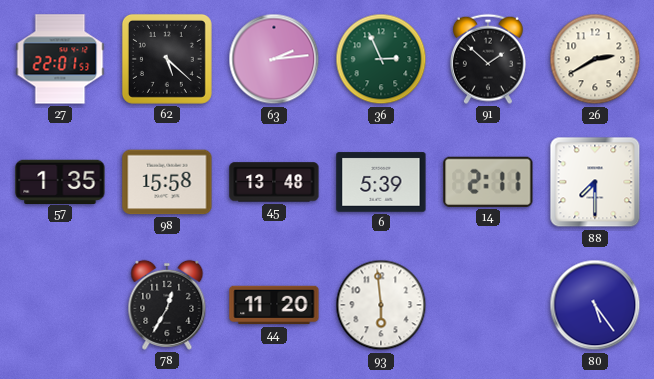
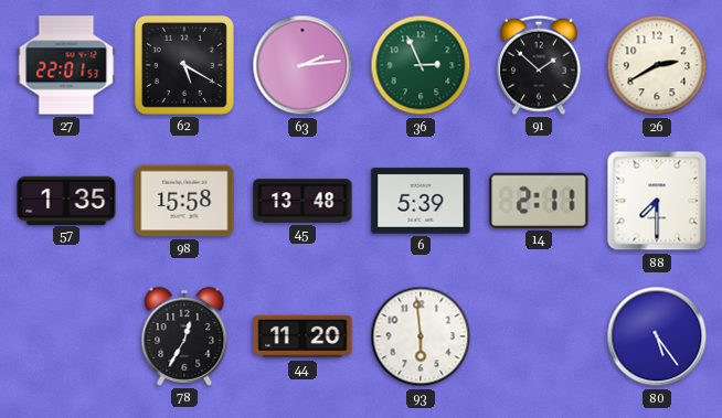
62: 5:22 -> 5:20 (184, 65)
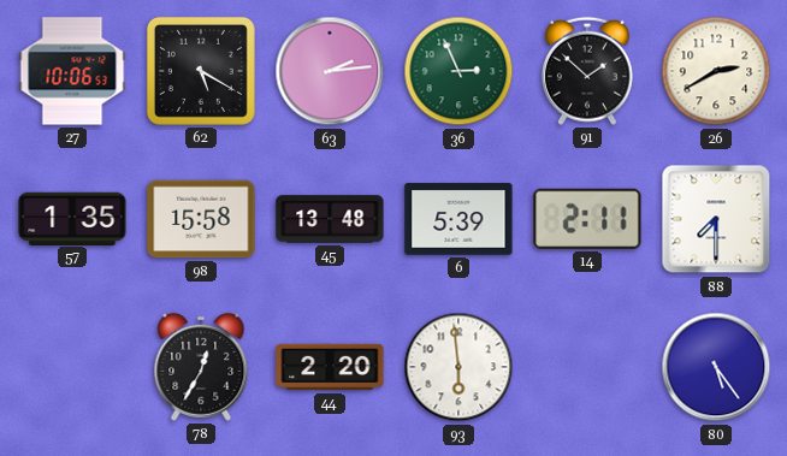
27: 22:01 -> 10:06 (72, 71)
44: 11:20 -> 2:20 (330, 367)
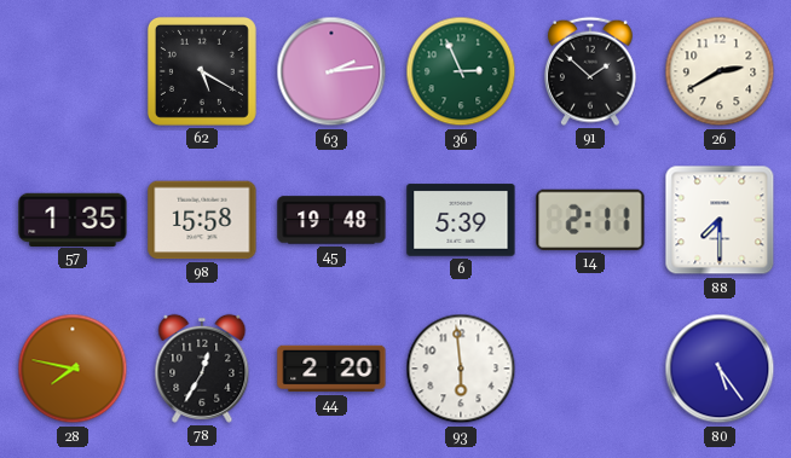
27: 10:06 -> none (72, 71)
45: 13:48 -> 19:48 (331, 220)
28: none -> 7:47 (73, 369)
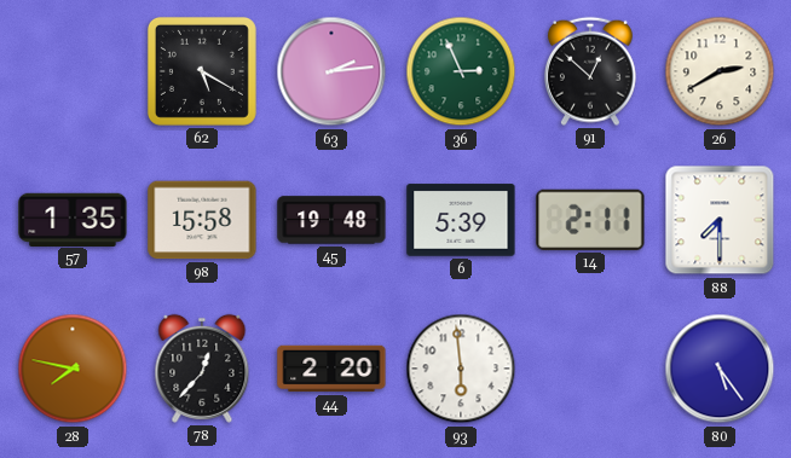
91: 1:52 -> 12:52 (590, 71)
78: 12:35 -> 12:37 (202, 369)
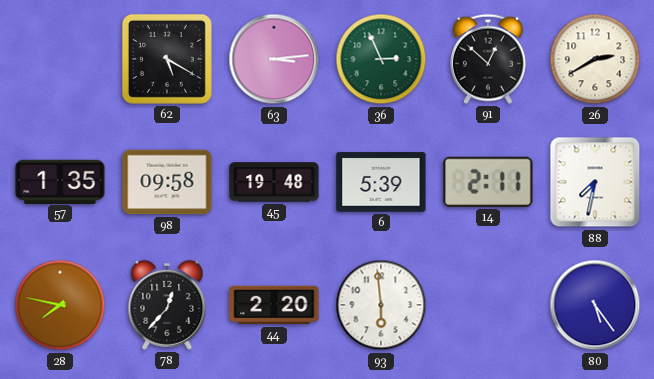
63: 2:14 -> 3:14 (274, 59)
98: 15:58 -> 09:58 (167, 182)
88: 7:30 -> 7:32 (595, 182)
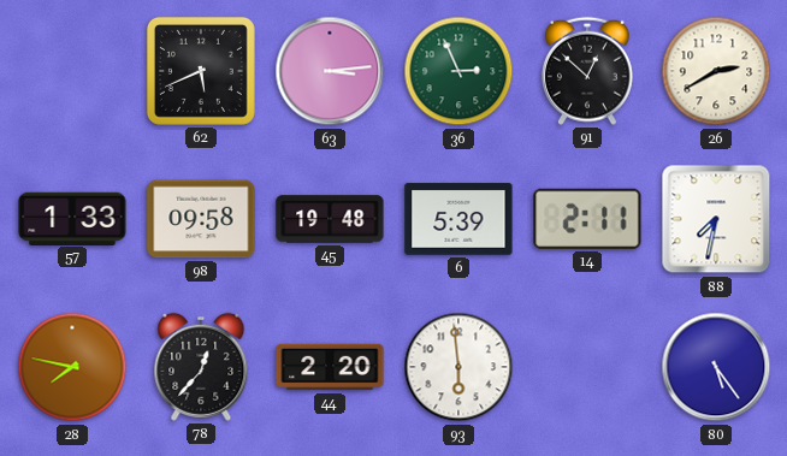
62: 5:20 -> 5:41 (201, 71)
57: 1:35 -> 1:33 (72, 218)
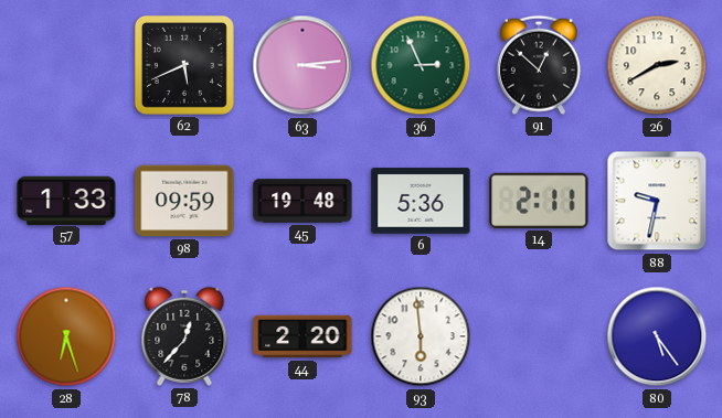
98: 09:58 -> 09:59 (184, 201)
6: 5:39 -> 5:36 (421, 201)
88: 7:32 -> 9:32 (657, 201)
28: 7:47 -> 6:27 (66, 336)
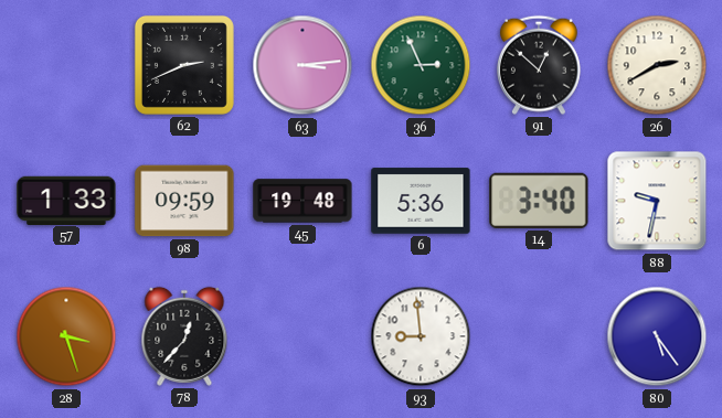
62: 5:41 -> 2:41 (184, 65)
14: 2:11 -> 3:40 (539, 201)
28: 6:27 -> 3:27 (66, 336)
44: 2:20 -> none (302, 336)
93: 5:59 -> 8:59 (421, 336)
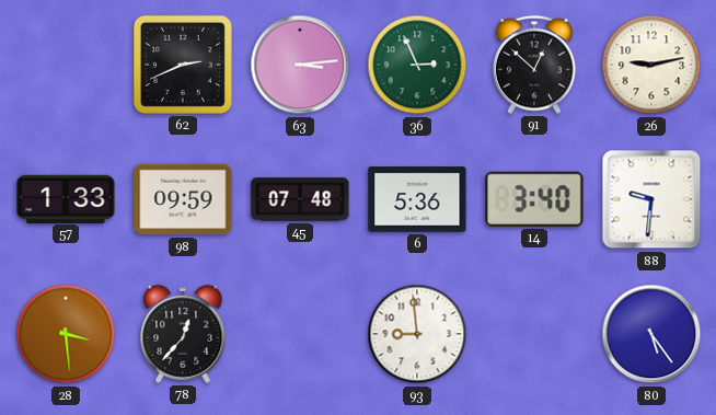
26: 2:40 -> 9:13 (651, 65)
45: 19:48 -> 07:48 (300, 199)
88: 9:32 -> 9:31 (651, 199)
28: 3:27 -> 3:29 (66, 334)
